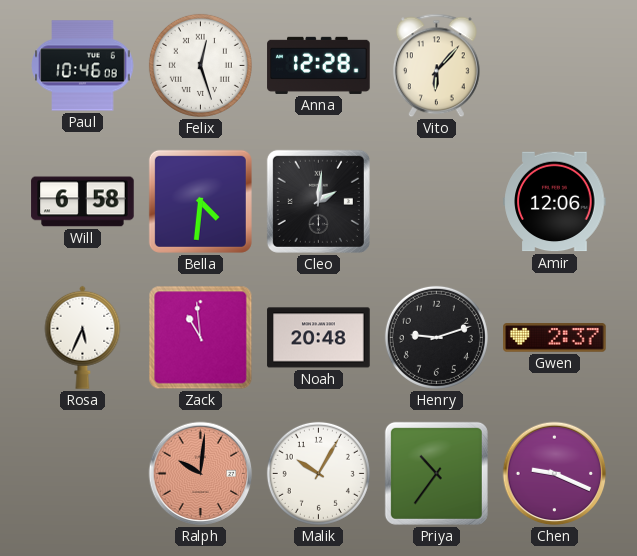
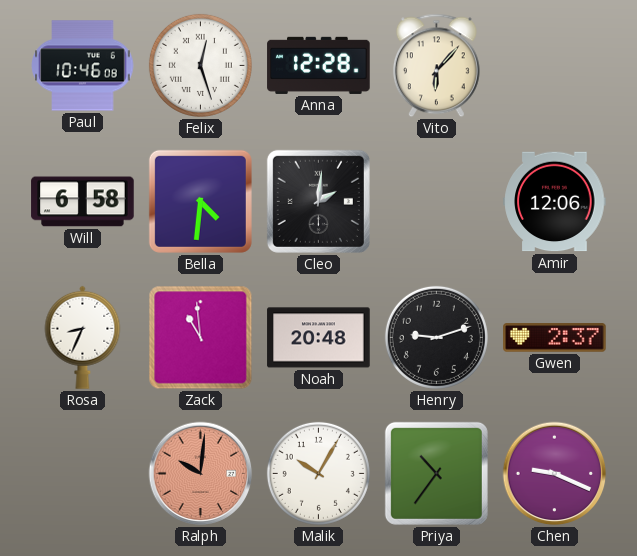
Rosa: 5:34 -> 8:34 (83, 337)
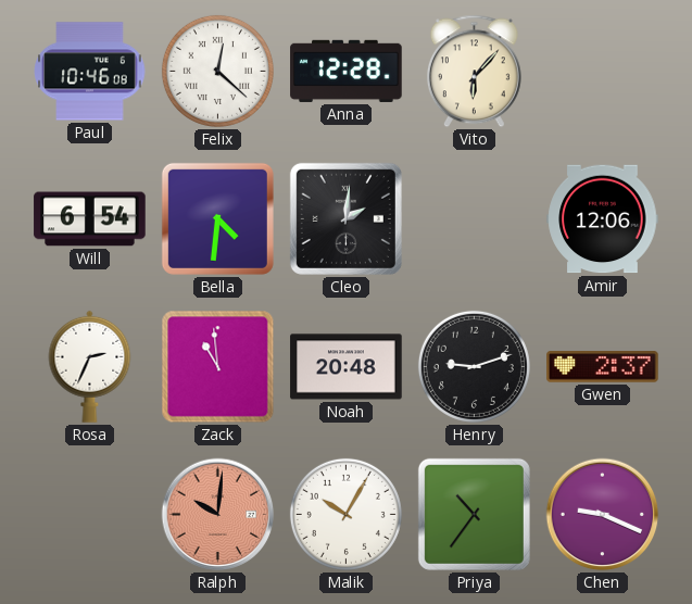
Felix: 12:27 -> 12:22 (217, 71)
Will: 6:58 -> 6:54 (90, 219)
Rosa: 8:34 -> 2:34 (90, 366)
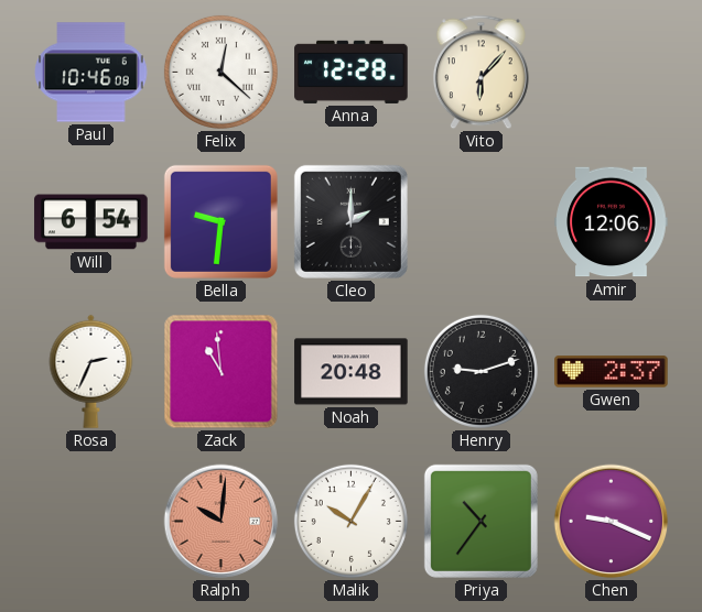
Bella: 4:31 -> 9:31 (220, 221)
Cleo: 2:01 -> 2:00 (350, 221)
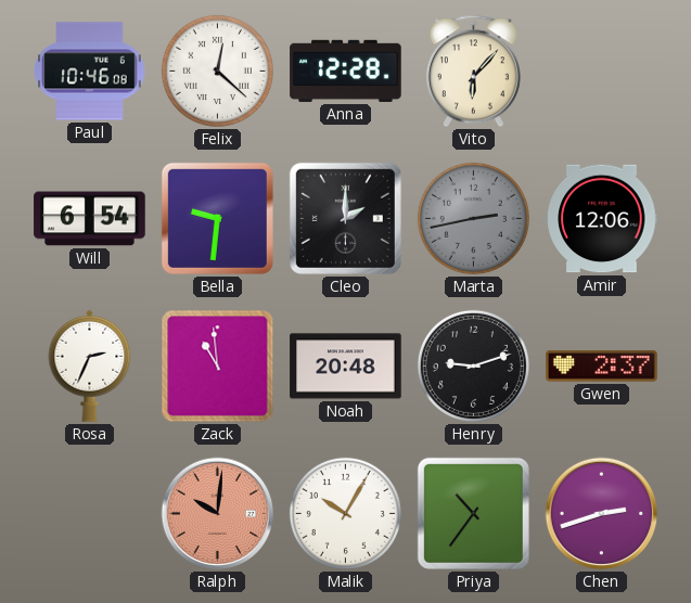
Marta: none -> 2:43 (473, 218)
Chen: 9:19 -> 2:42 (602, 514)
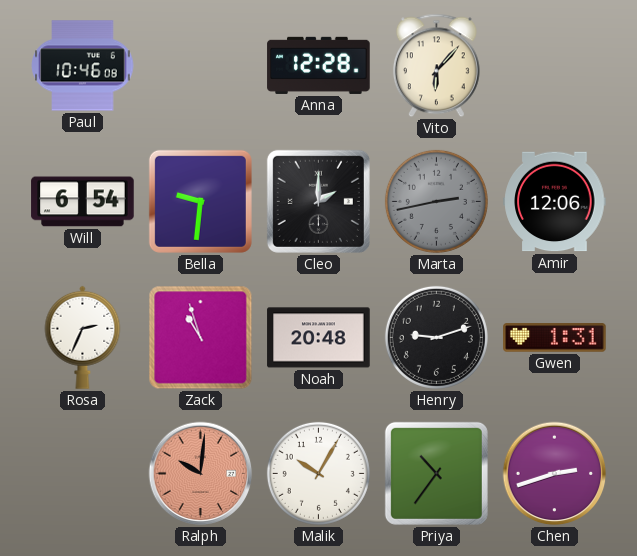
Felix: 12:22 -> none (217, 70)
Zack: 10:59 -> 10:57 (201, 338)
Gwen: 2:37 -> 1:31 (555, 338)
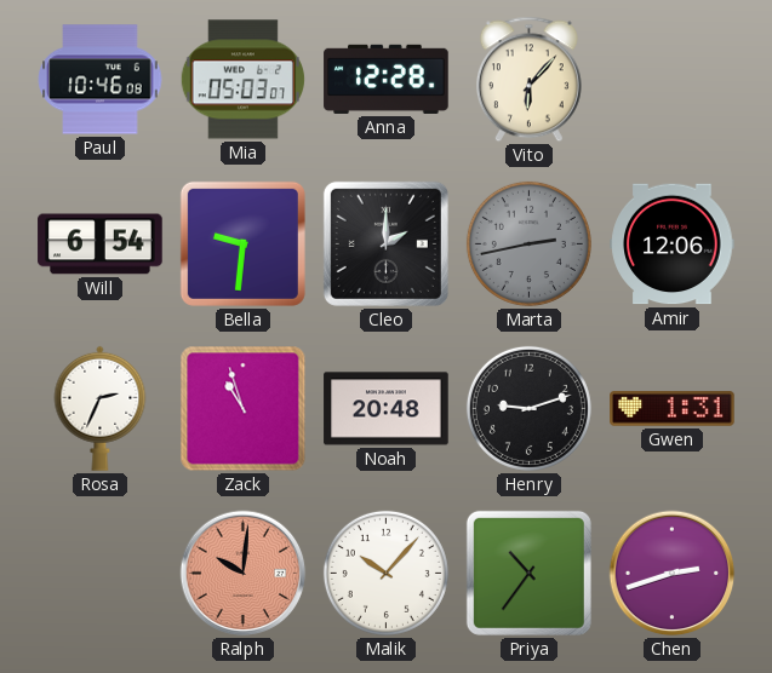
Mia: none -> 05:03 (242, 80)
Malik: 10:05 -> 10:07 (385, 573)
